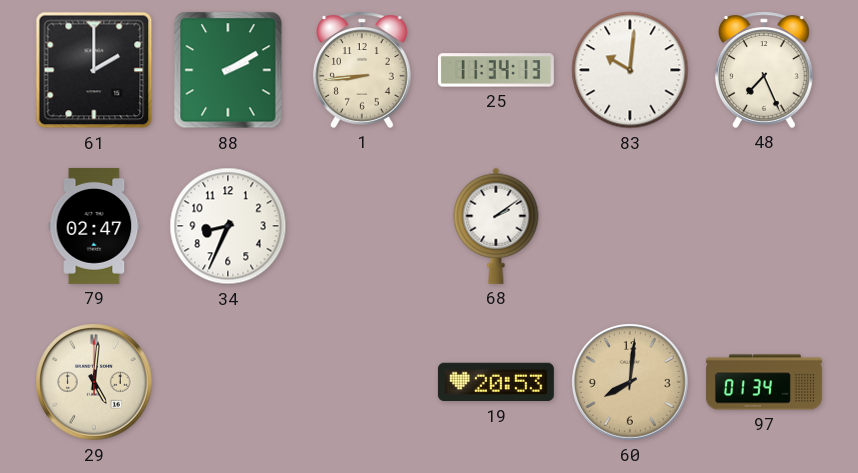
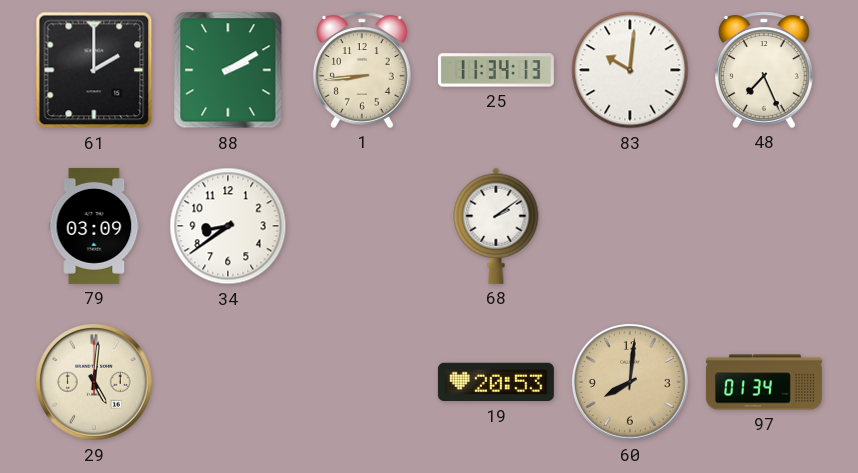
79: 02:47 -> 03:09 (94, 226)
34: 8:34 -> 8:39 (228, 226)
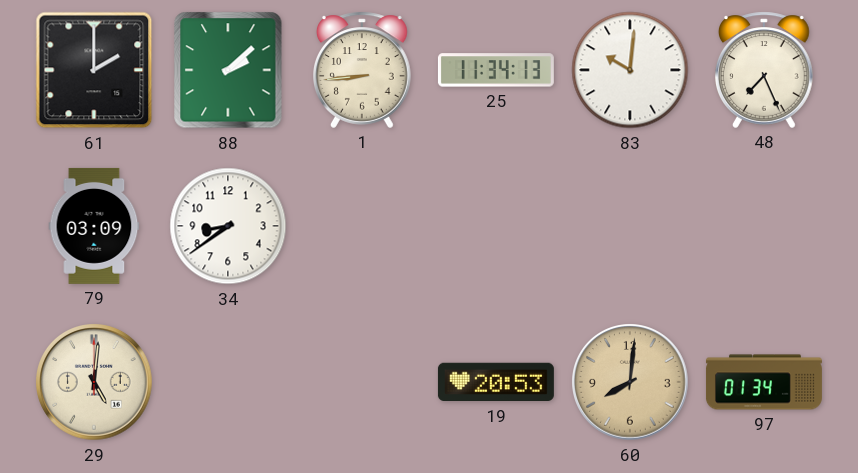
88: 2:10 -> 2:08 (228, 70)
68: 2:09 -> none (496, 226)
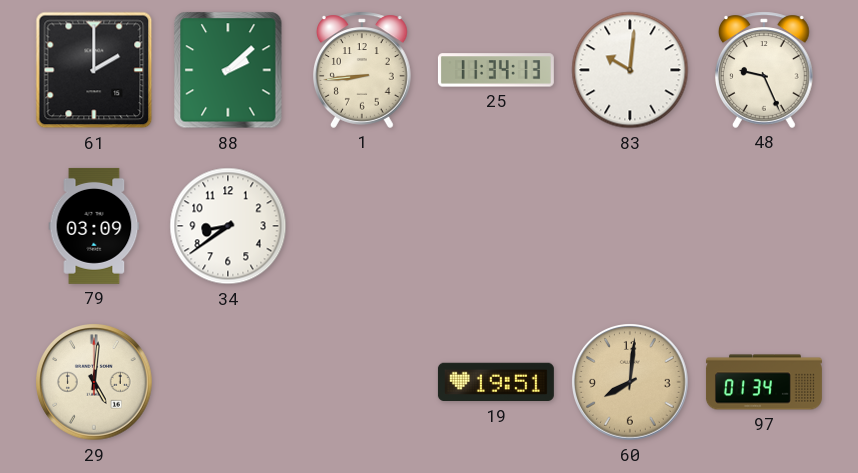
48: 7:26 -> 9:26 (765, 70)
19: 20:53 -> 19:51 (496, 382)
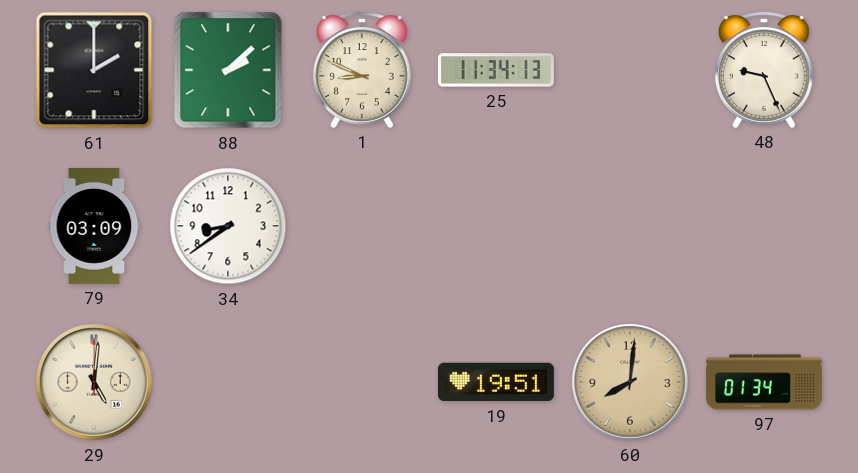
1: 8:44 -> 8:49 (363, 70)
83: 10:01 -> none (630, 70)
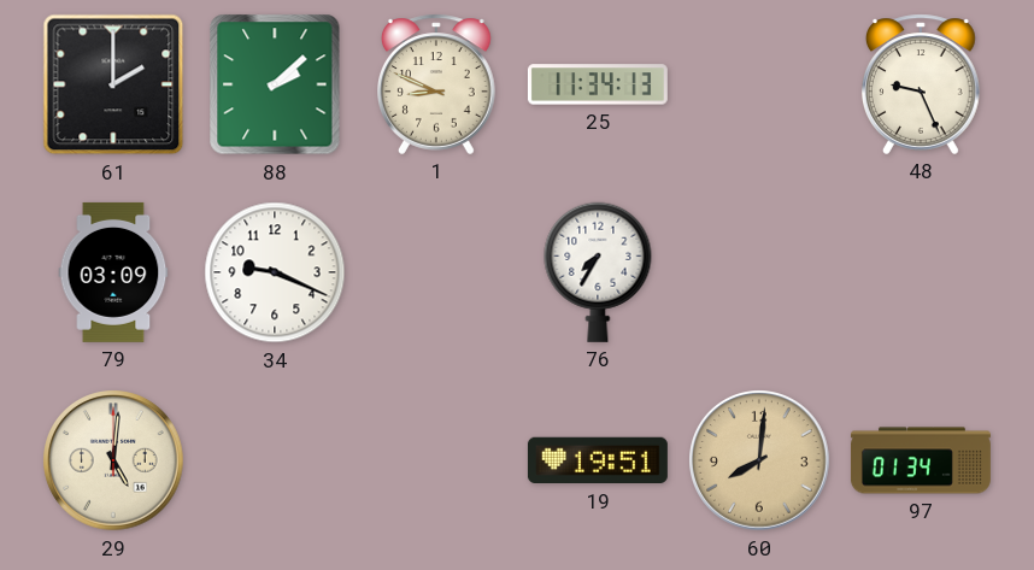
34: 8:39 -> 9:19 (275, 272)
76: none -> 7:35 (598, 272)
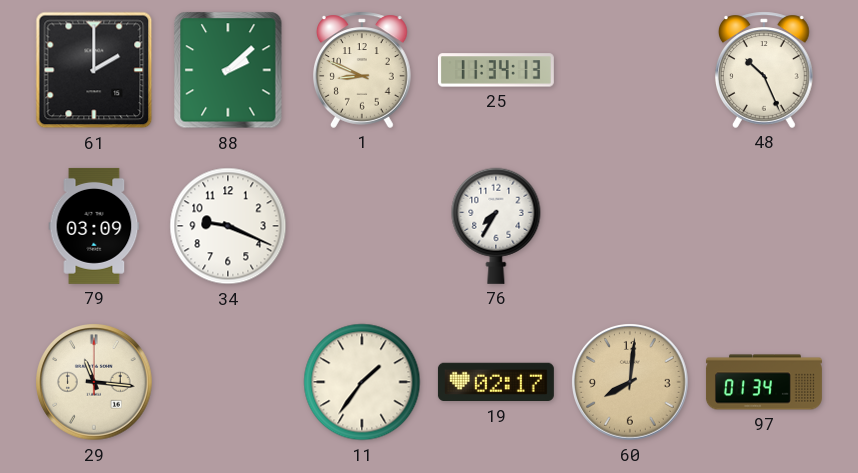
48: 9:26 -> 10:26 (765, 70)
29: 5:01 -> 11:16 (95, 383)
11: none -> 1:36 (362, 382)
19: 19:51 -> 02:17 (496, 382)
